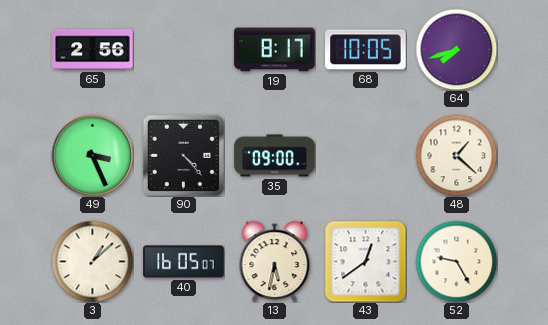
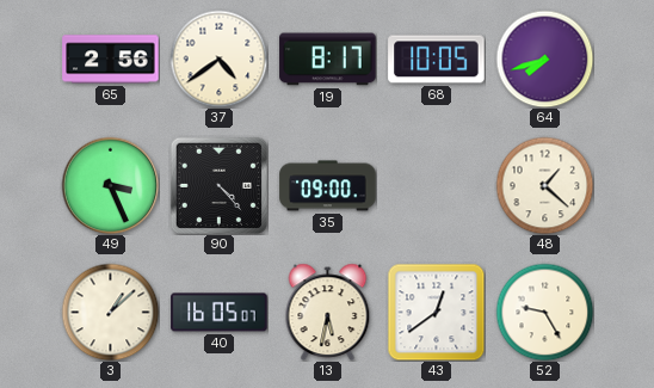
37: none -> 4:39 (218, 58)
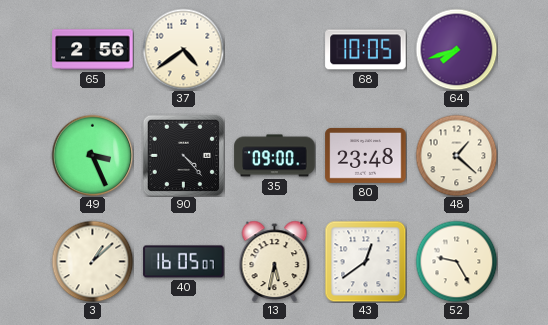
19: 8:17 -> none (328, 60)
80: none -> 23:48 (366, 155)
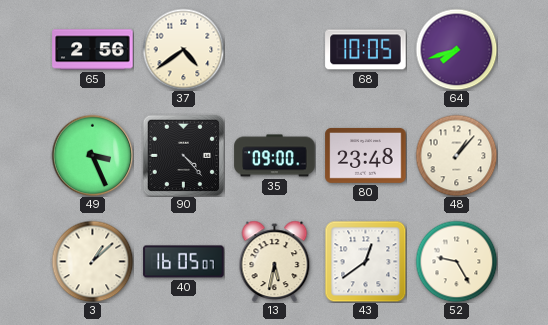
48: 1:22 -> 1:07 (456, 155)
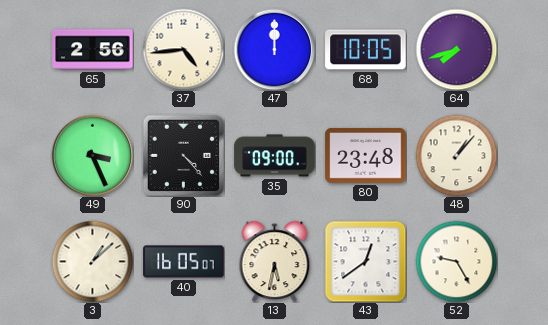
37: 4:39 -> 4:44 (183, 49)
47: none -> 12:00 (274, 49)
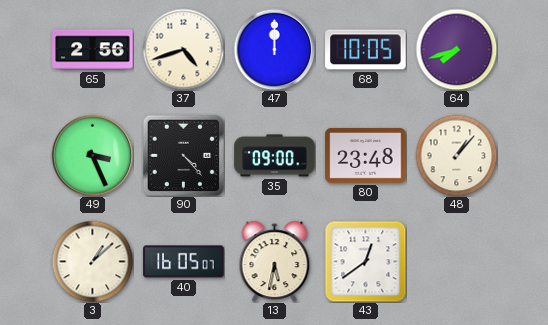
37: 4:44 -> 4:42 (183, 49)
52: 9:25 -> none (456, 261)
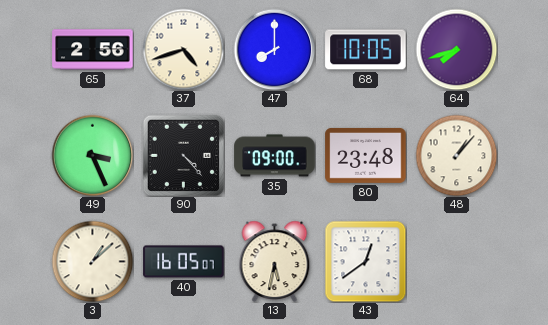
47: 12:00 -> 8:00 (274, 49)
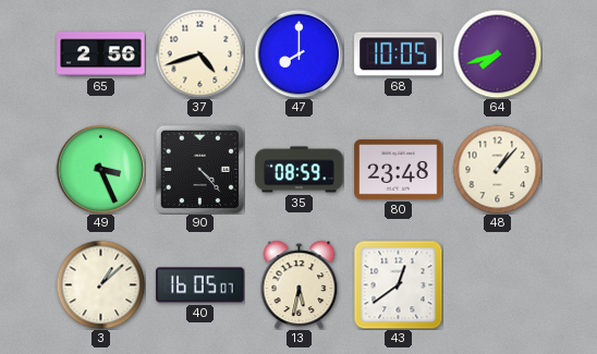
35: 09:00 -> 08:59 (300, 170)
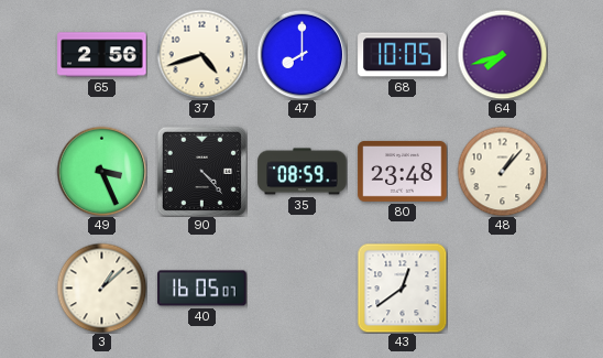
13: 5:32 -> none (300, 284)
